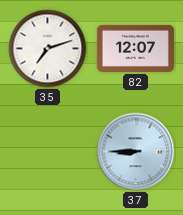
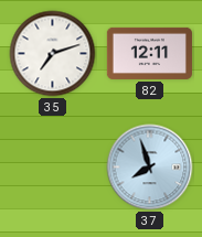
82: 12:07 -> 12:11 (149, 53)
37: 8:45 -> 7:57 (150, 168)
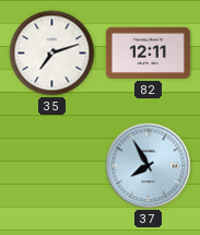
37: 7:57 -> 7:55 (149, 166)
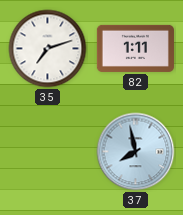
82: 12:11 -> 1:11 (135, 48)
37: 7:55 -> 7:58 (136, 152)
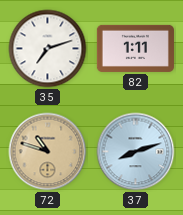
72: none -> 10:48 (48, 152)
37: 7:58 -> 8:12 (136, 152)
